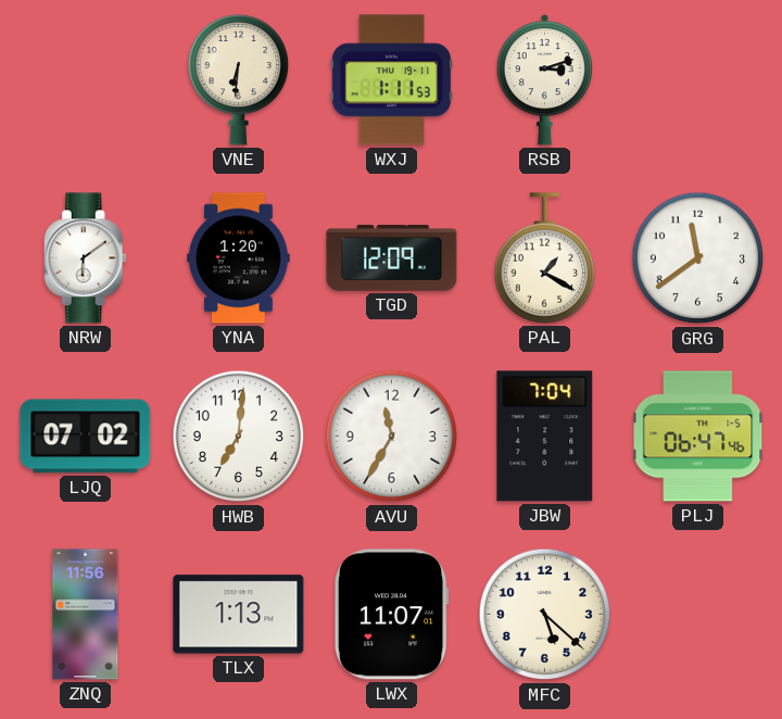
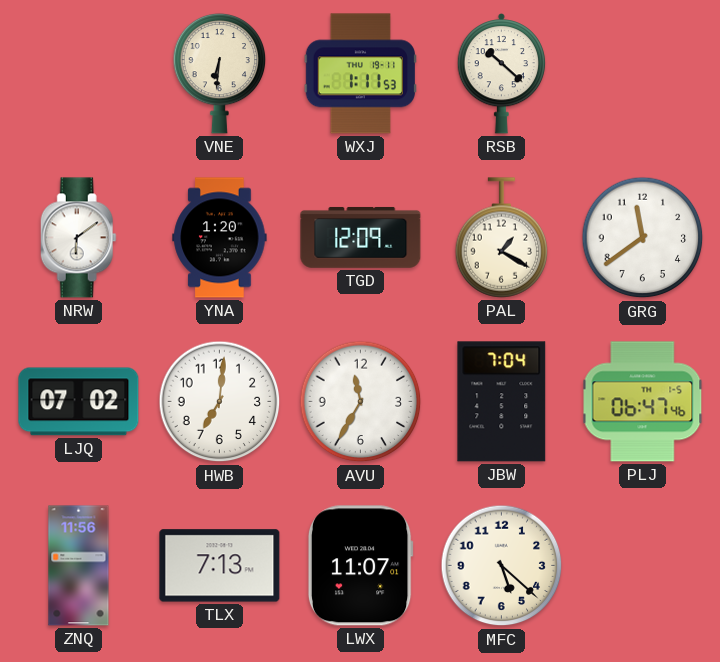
RSB: 3:12 -> 10:22 (502, 73)
TLX: 1:13 -> 7:13 (220, 566)
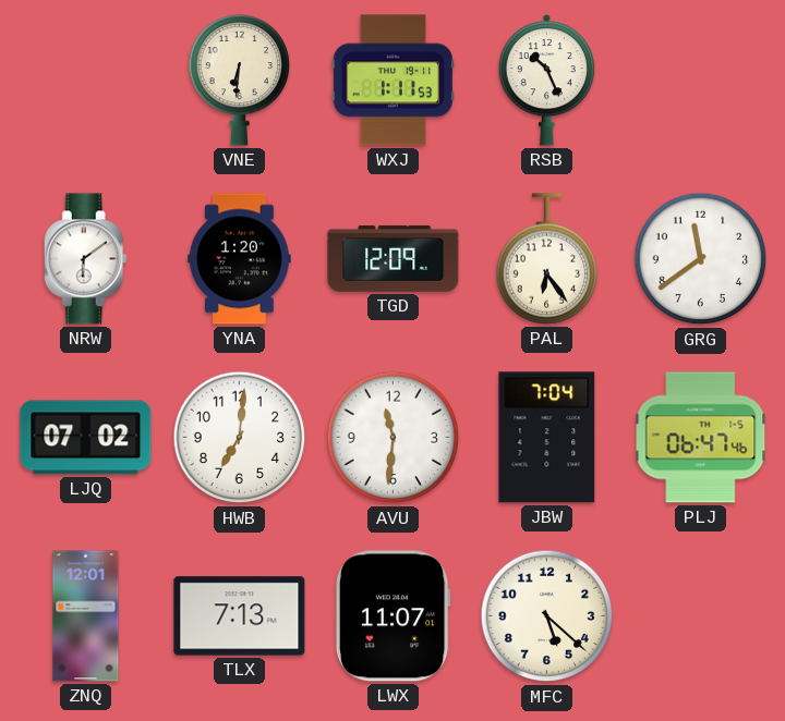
RSB: 10:22 -> 10:26 (547, 80)
PAL: 1:20 -> 6:24 (547, 259)
AVU: 11:35 -> 11:31 (394, 438)
ZNQ: 11:56 -> 12:01 (86, 616)
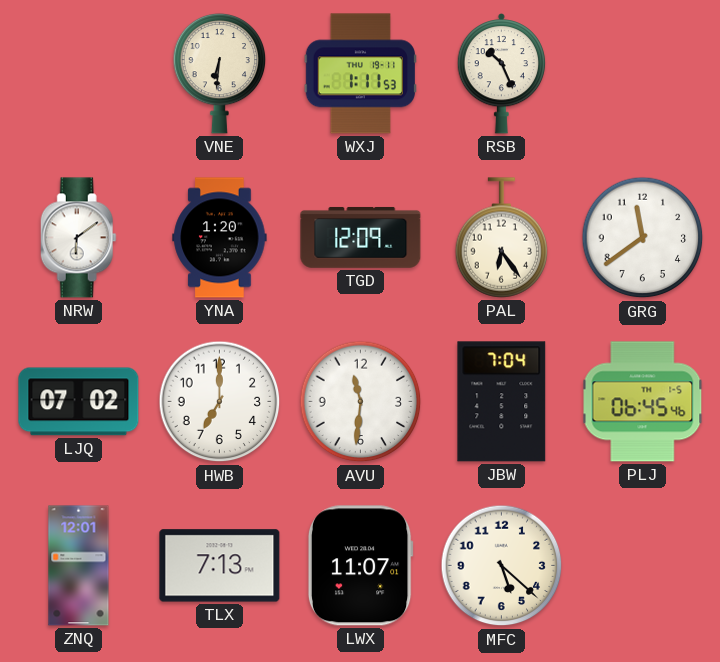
HWB: 7:01 -> 7:00 (220, 402)
PLJ: 06:47 -> 06:45 (643, 402)
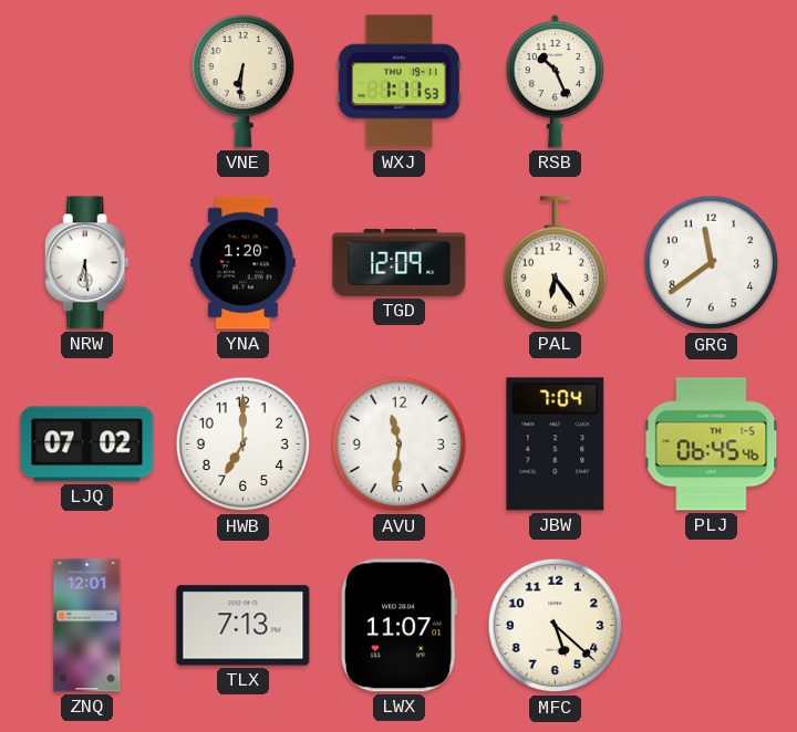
NRW: 6:09 -> 6:29 (86, 263)
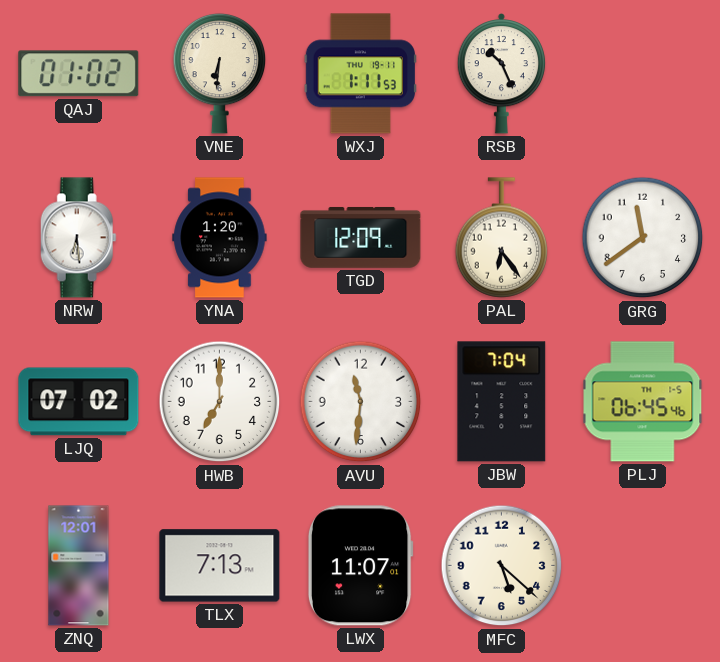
QAJ: none -> 01:02 (79, 74)
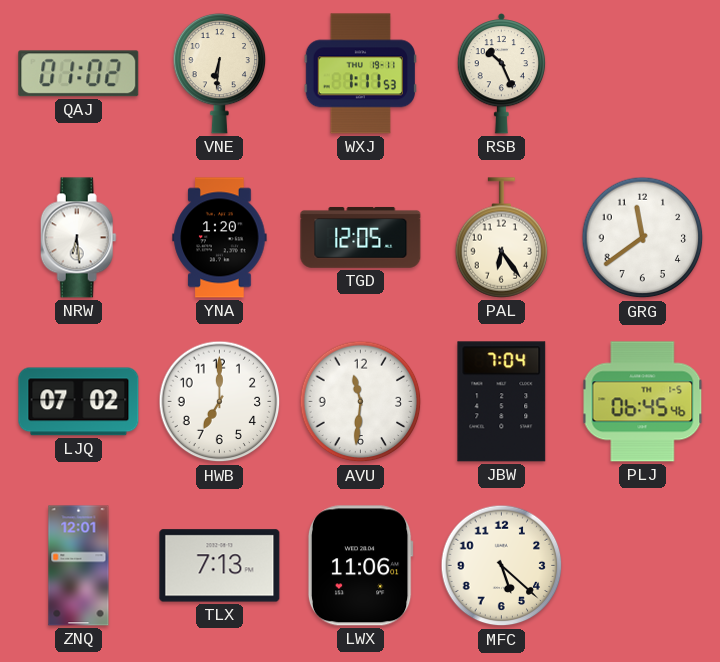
TGD: 12:09 -> 12:05 (361, 237)
LWX: 11:07 -> 11:06 (360, 566)
